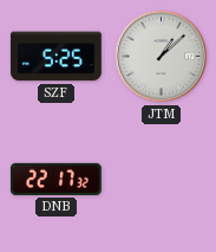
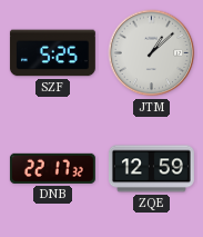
ZQE: none -> 12:59 (151, 169)
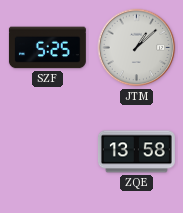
DNB: 22:17 -> none (52, 168)
ZQE: 12:59 -> 13:58 (136, 152)
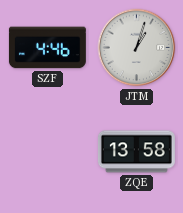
SZF: 5:25 -> 4:46 (47, 48)
JTM: 1:08 -> 1:03 (137, 48)
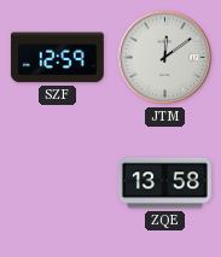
SZF: 4:46 -> 12:59 (57, 58)
JTM: 1:03 -> 12:09 (165, 58)
